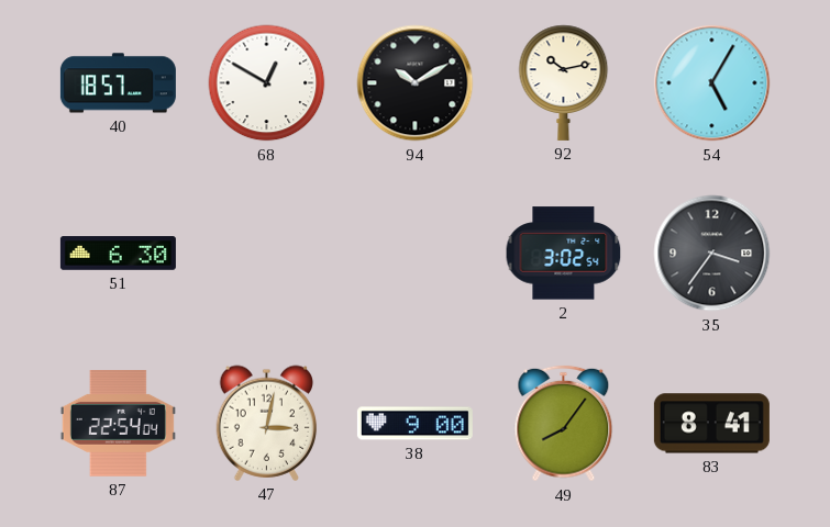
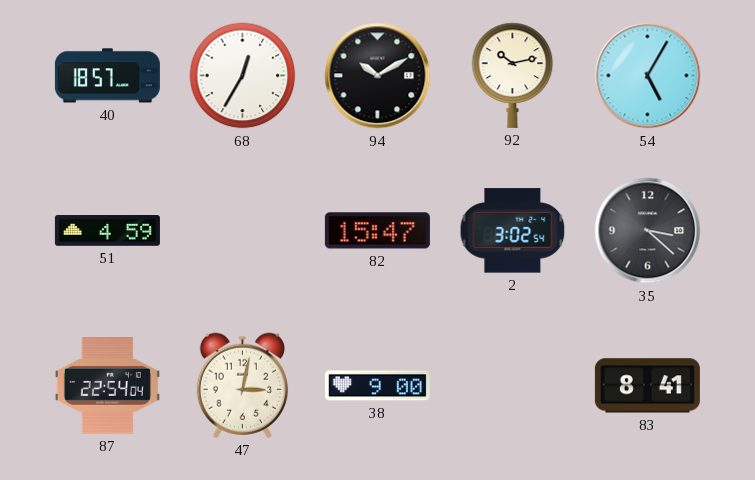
68: 12:50 -> 12:35 (243, 76)
51: 6:30 -> 4:59 (107, 231)
82: none -> 15:47 (377, 231)
35: 3:36 -> 3:22 (648, 231)
49: 8:06 -> none (564, 424)
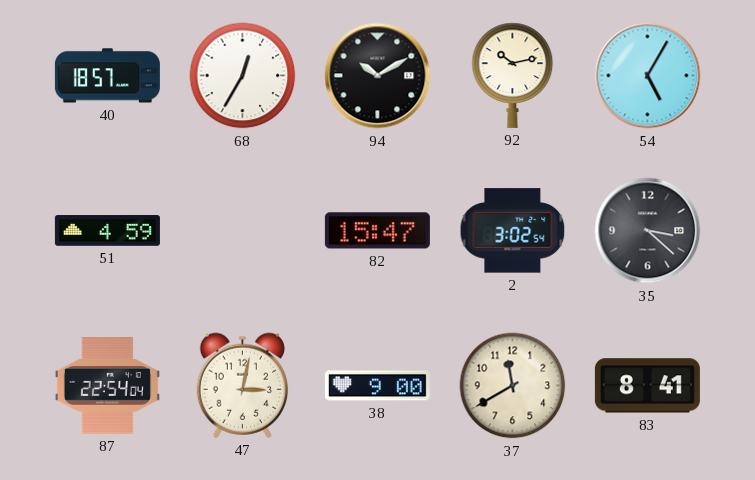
37: none -> 11:40 (513, 386)
